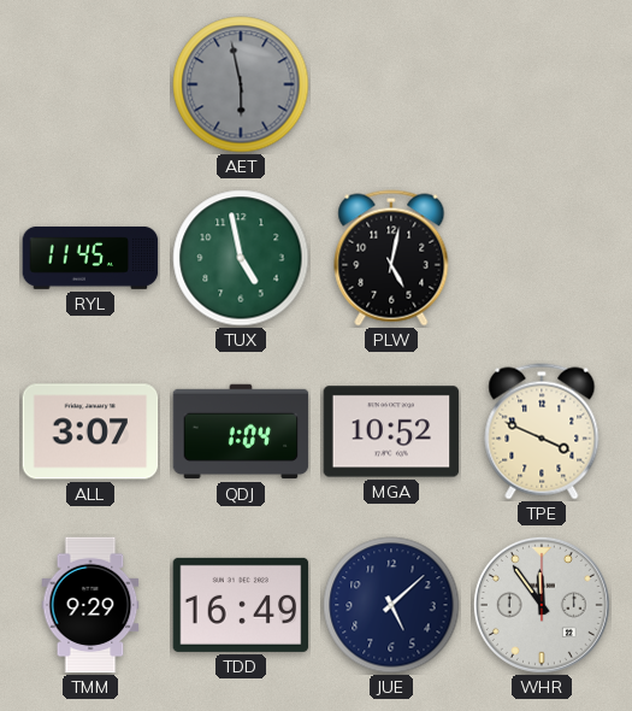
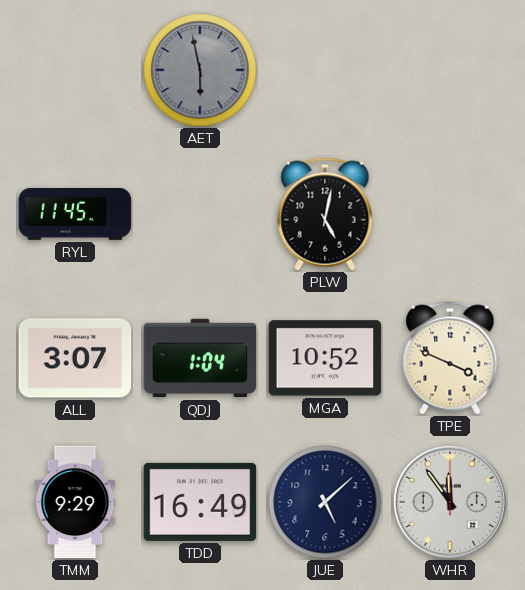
TUX: 4:58 -> none (241, 258)
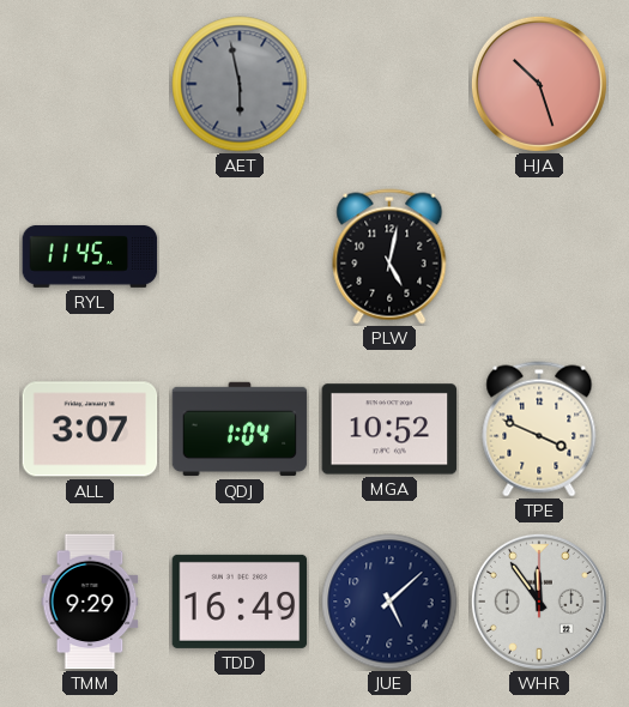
HJA: none -> 10:27 (539, 84)
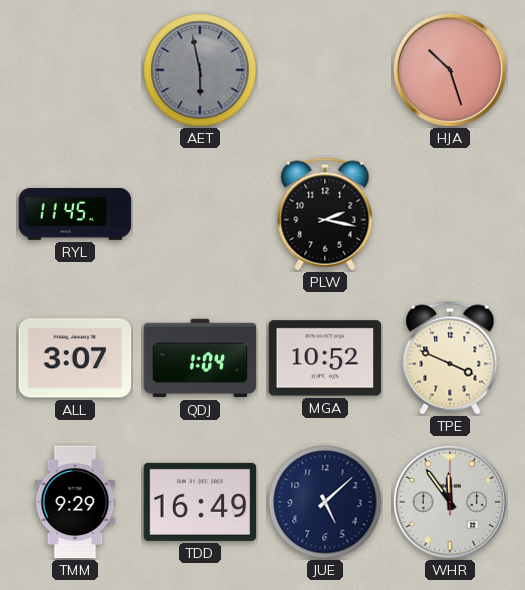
PLW: 5:02 -> 2:17 (325, 214)
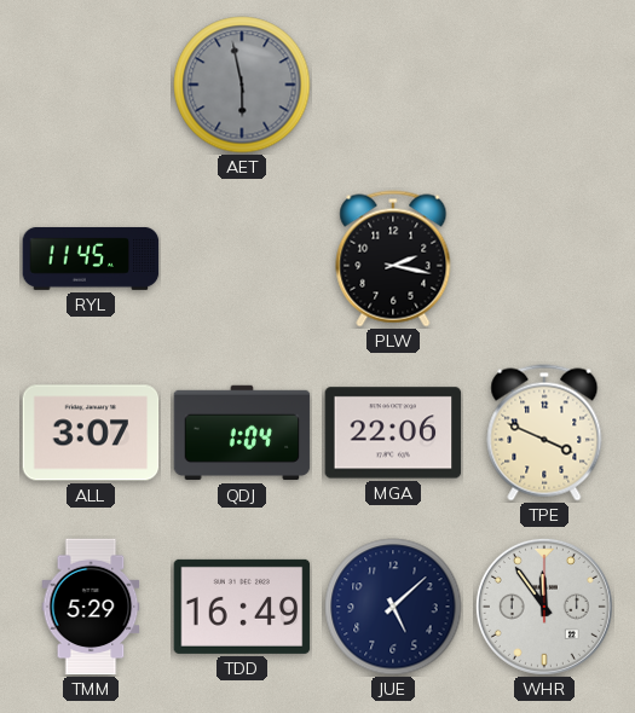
HJA: 10:27 -> none (450, 70)
MGA: 10:52 -> 22:06 (393, 433)
TMM: 9:29 -> 5:29 (91, 607)
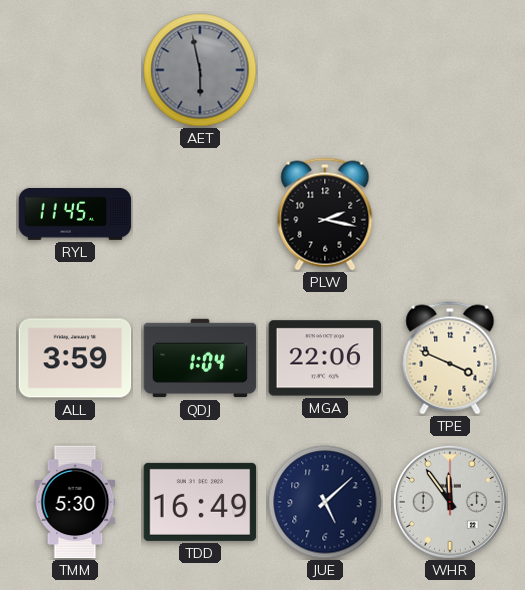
ALL: 3:07 -> 3:59 (75, 358)
TMM: 5:29 -> 5:30 (75, 502)
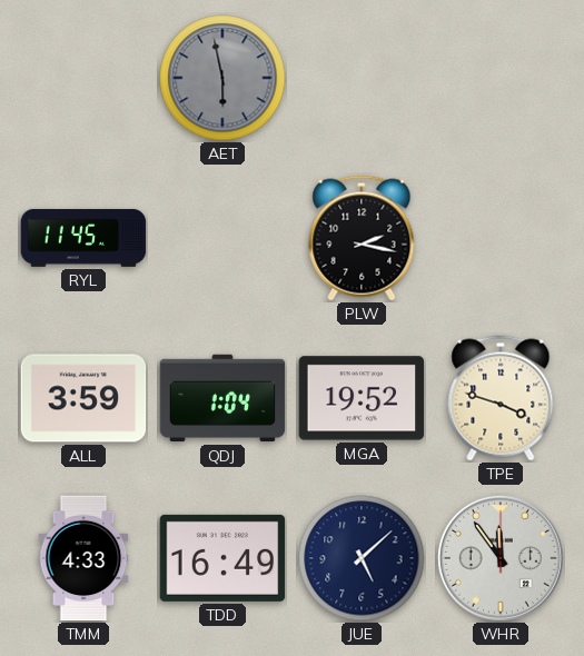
MGA: 22:06 -> 19:52 (362, 398)
TPE: 3:49 -> 3:48 (501, 398)
TMM: 5:30 -> 4:33 (83, 558)
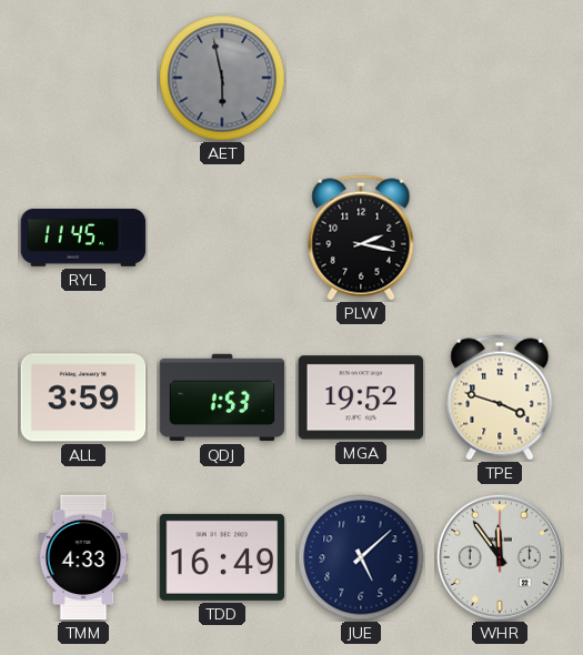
QDJ: 1:04 -> 1:53 (222, 397)
